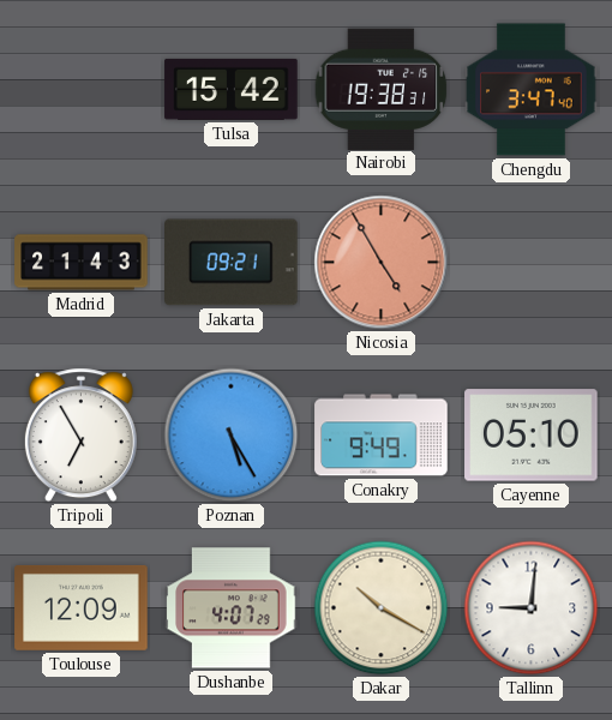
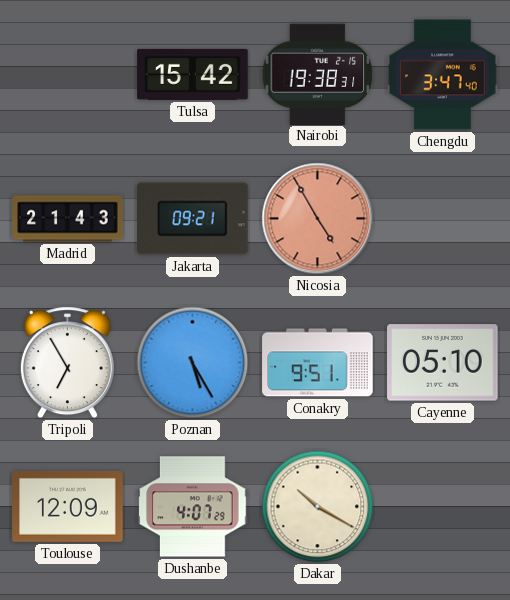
Conakry: 9:49 -> 9:51 (318, 363)
Tallinn: 9:01 -> none (532, 608)
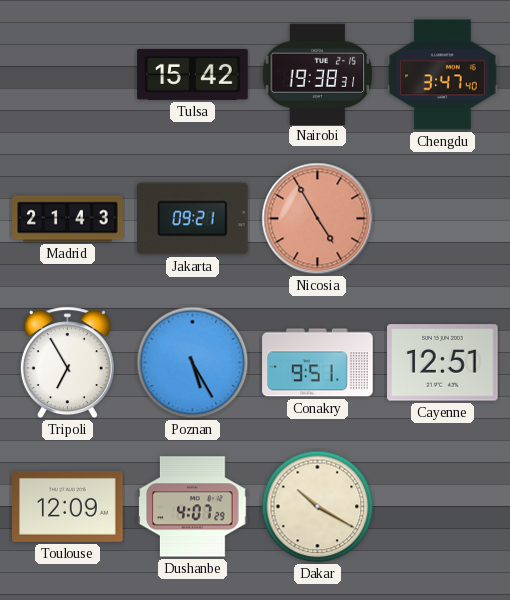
Cayenne: 05:10 -> 12:51 (443, 363)
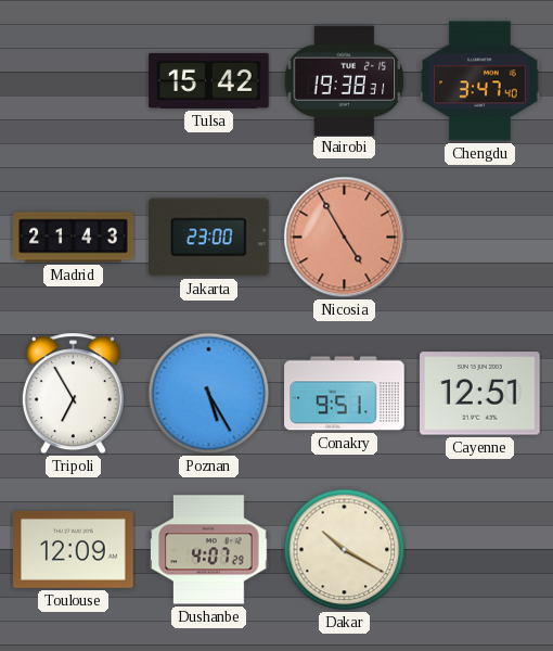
Jakarta: 09:21 -> 23:00 (209, 238)
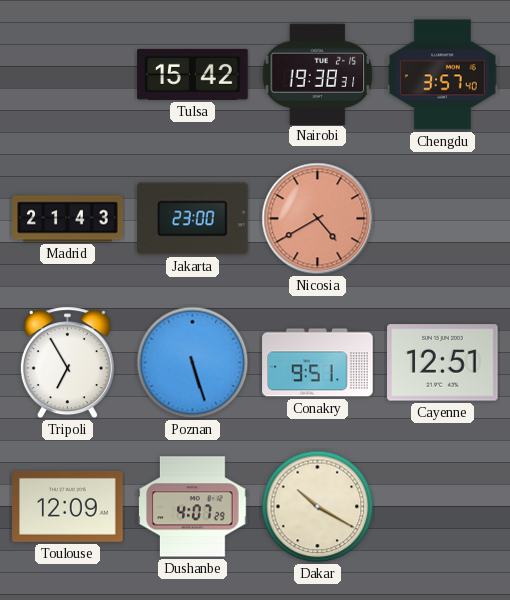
Chengdu: 3:47 -> 3:57 (443, 75)
Nicosia: 4:55 -> 4:40 (318, 219)
Poznan: 5:25 -> 5:27 (193, 363)
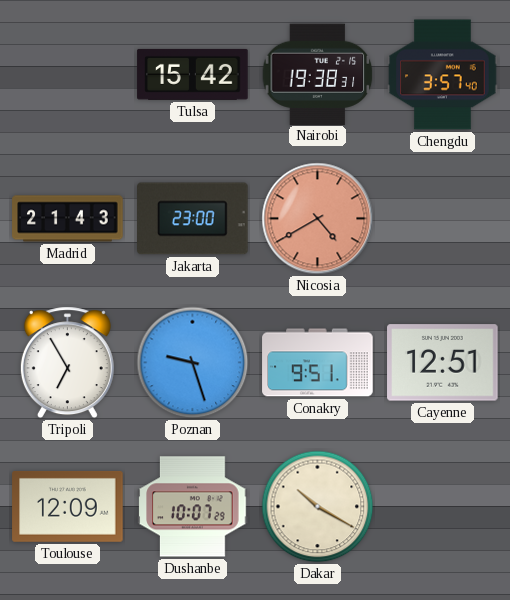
Poznan: 5:27 -> 9:27 (193, 363)
Dushanbe: 4:07 -> 10:07 (193, 507)
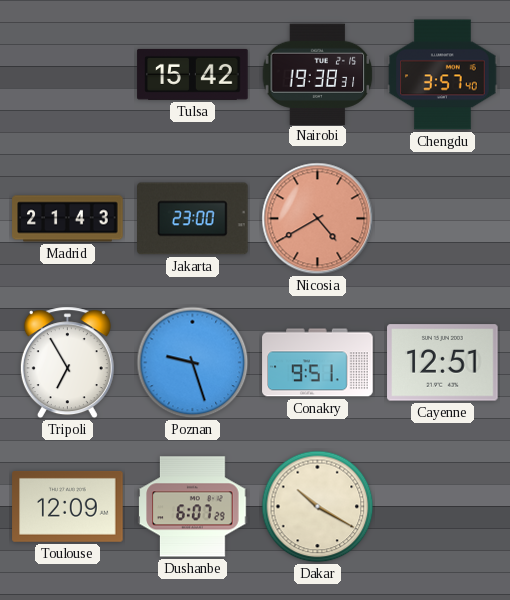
Dushanbe: 10:07 -> 6:07 (193, 507)
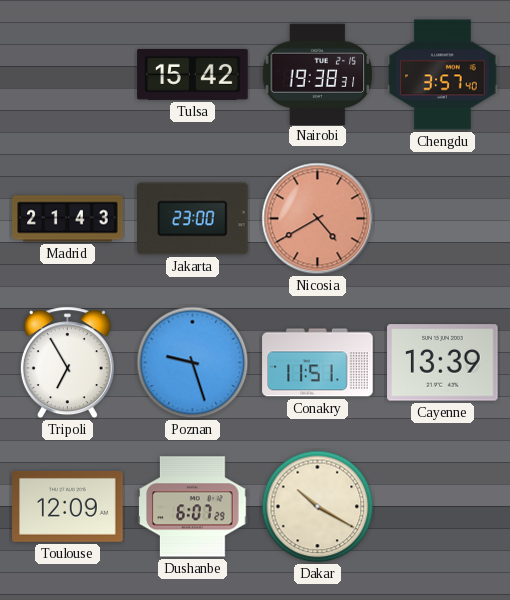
Conakry: 9:51 -> 11:51 (318, 363)
Cayenne: 12:51 -> 13:39 (443, 363)
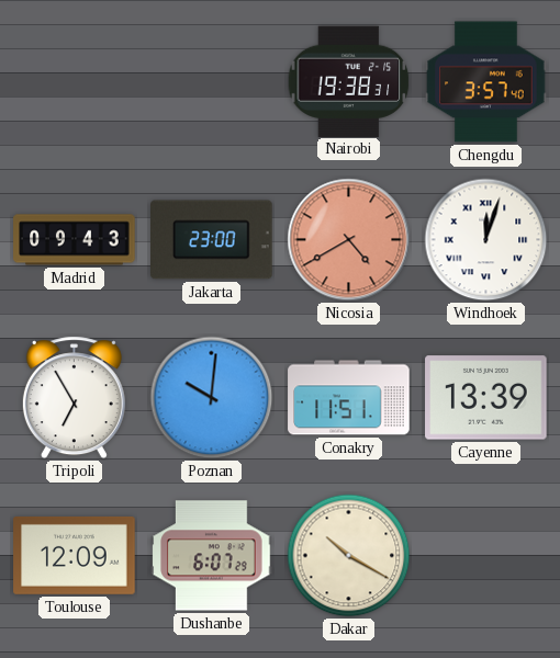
Tulsa: 15:42 -> none (193, 74)
Madrid: 21:43 -> 09:43 (75, 240)
Windhoek: none -> 12:03 (486, 240)
Poznan: 9:27 -> 10:01 (212, 398)
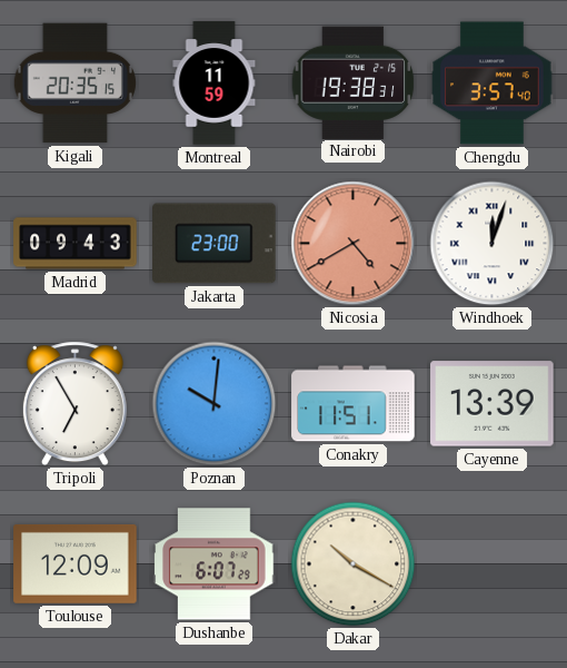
Kigali: none -> 20:35 (74, 83)
Montreal: none -> 11:59 (215, 83)
